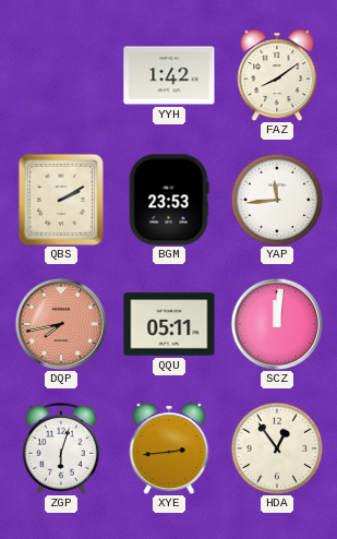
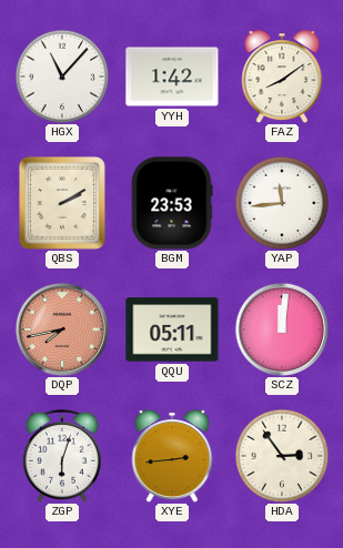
HGX: none -> 11:07 (62, 77)
HDA: 12:54 -> 2:54 (282, 456)
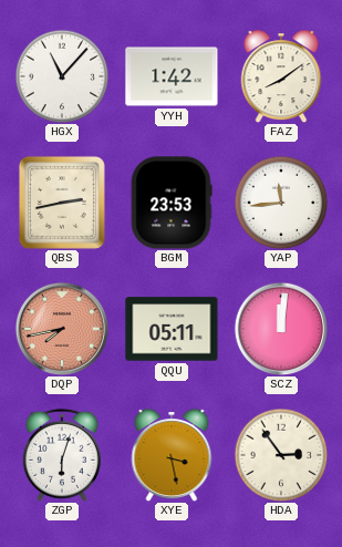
QBS: 2:10 -> 2:43 (62, 203)
XYE: 2:44 -> 3:28 (172, 455)
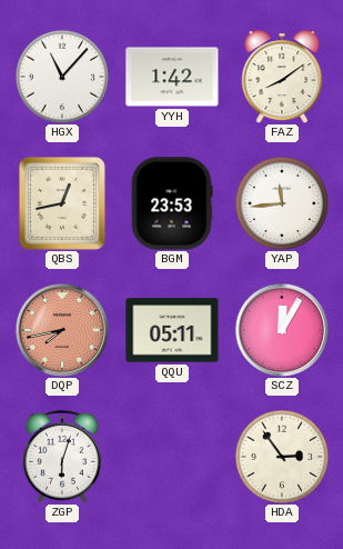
QBS: 2:43 -> 12:43 (62, 203)
SCZ: 12:01 -> 12:05 (282, 330)
XYE: 3:28 -> none (172, 455)
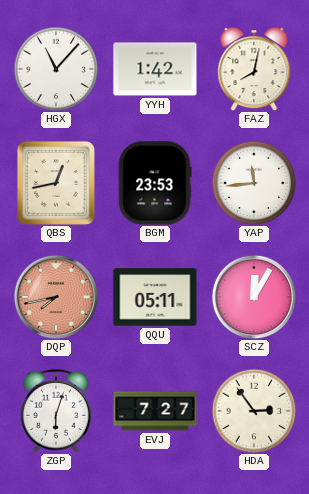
FAZ: 8:09 -> 8:02 (254, 69)
EVJ: none -> 7:27 (155, 411)
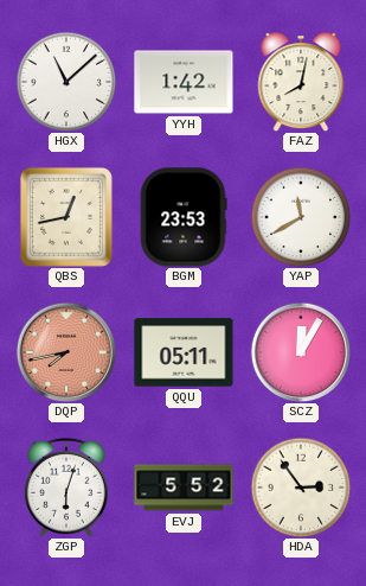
HGX: 11:07 -> 11:08 (66, 82)
YAP: 11:44 -> 11:40 (301, 217)
EVJ: 7:27 -> 5:52 (184, 488)
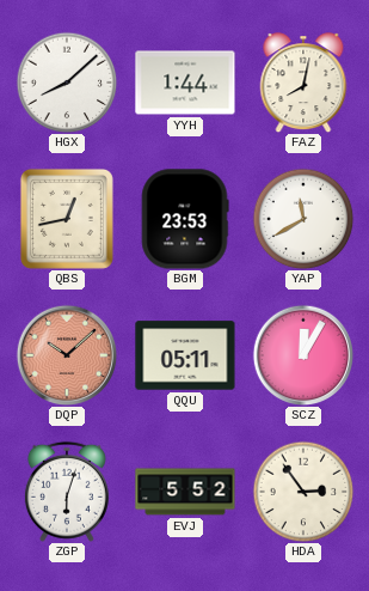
HGX: 11:08 -> 8:08 (67, 83)
YYH: 1:42 -> 1:44 (185, 83)
DQP: 7:43 -> 10:08 (67, 355)
